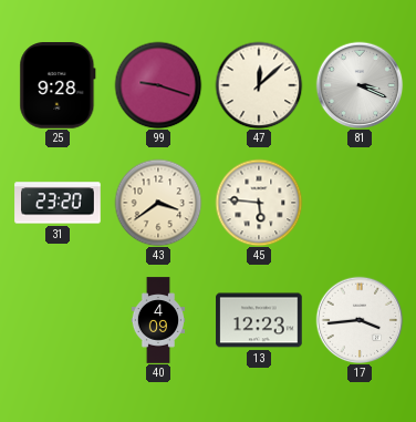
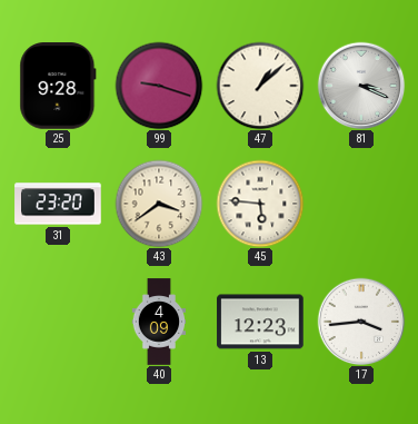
47: 12:08 -> 1:08 (260, 86)
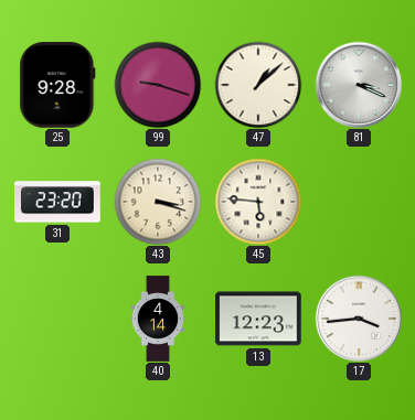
43: 3:39 -> 3:18 (158, 202)
40: 4:09 -> 4:14 (158, 319)
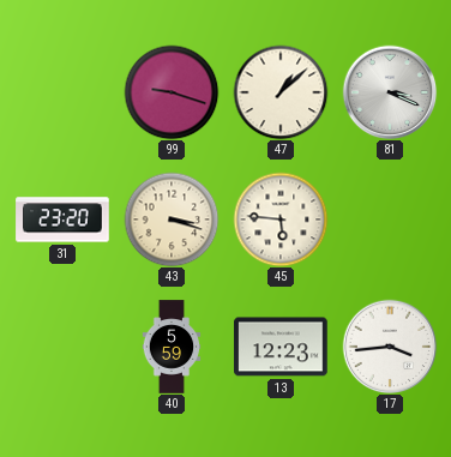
25: 9:28 -> none (57, 85)
40: 4:14 -> 5:59 (172, 347)
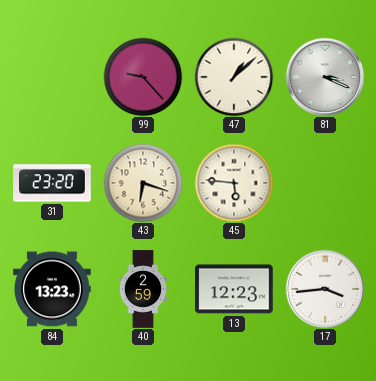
99: 9:18 -> 9:23 (143, 77)
43: 3:18 -> 6:18 (143, 183)
84: none -> 13:23 (52, 289)
40: 5:59 -> 2:59 (143, 289)
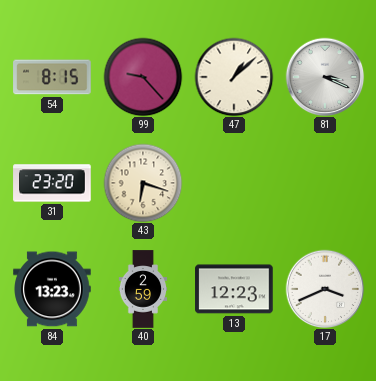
54: none -> 8:15 (52, 77)
45: 5:46 -> none (234, 183)
17: 3:44 -> 3:41 (325, 289)
